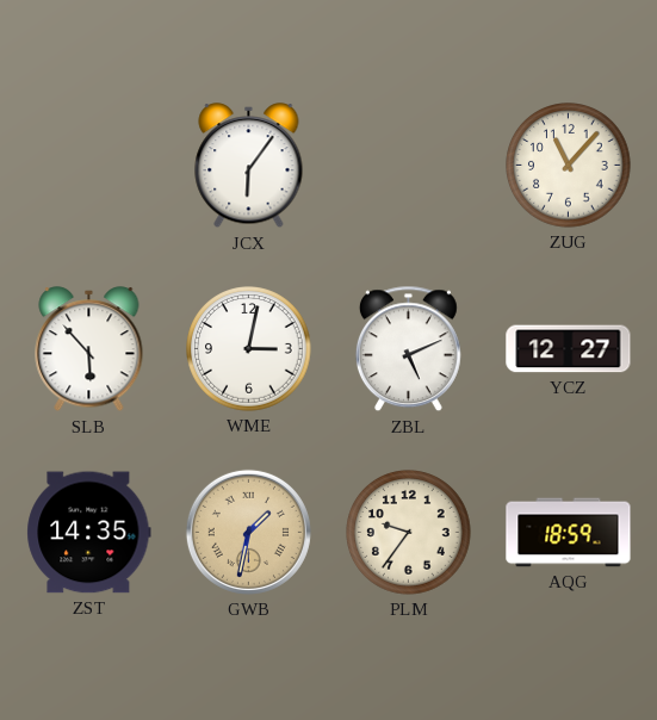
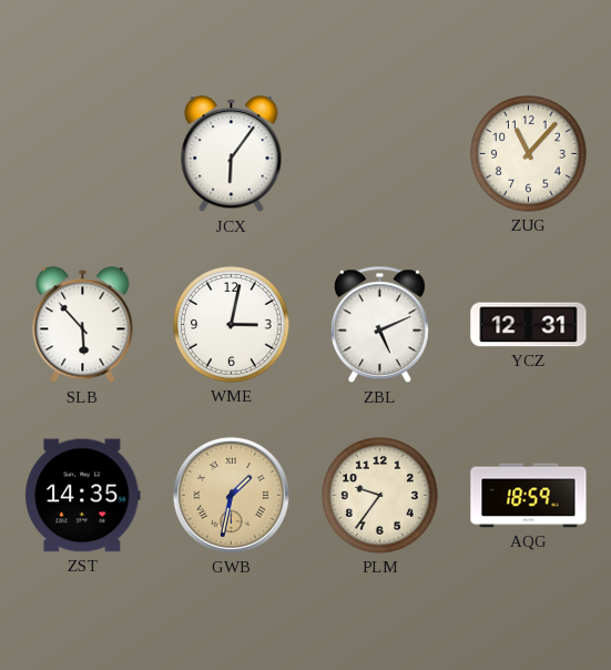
YCZ: 12:27 -> 12:31 (529, 325)
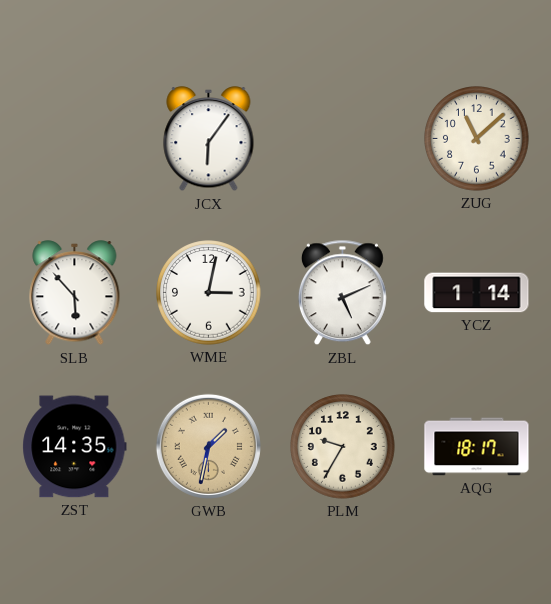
ZUG: 11:07 -> 11:08 (477, 139)
YCZ: 12:31 -> 1:14 (477, 293)
PLM: 9:36 -> 9:35 (343, 447)
AQG: 18:59 -> 18:17 (477, 447)
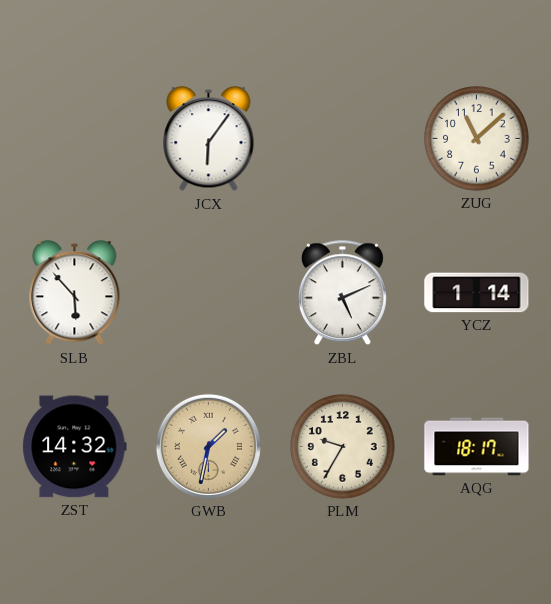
WME: 3:02 -> none (209, 293)
ZST: 14:35 -> 14:32 (75, 447)
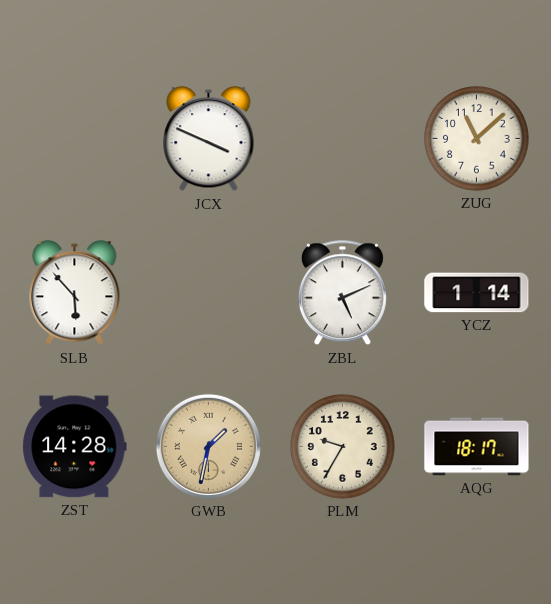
JCX: 6:06 -> 3:49 (209, 139)
ZST: 14:32 -> 14:28 (75, 447)
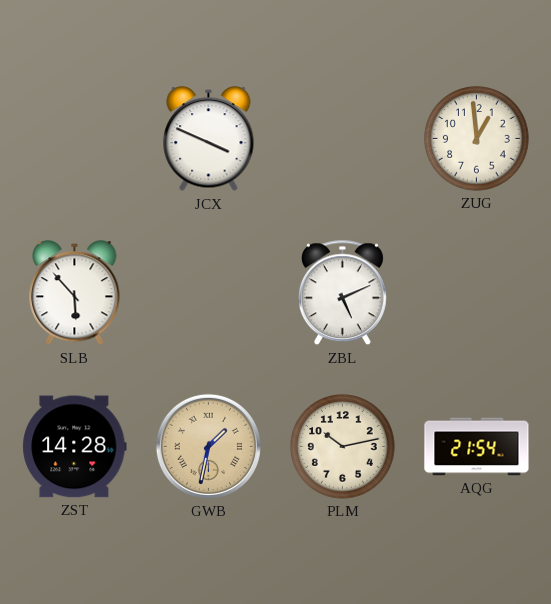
ZUG: 11:08 -> 12:59 (477, 139)
YCZ: 1:14 -> none (477, 293)
PLM: 9:35 -> 10:13 (343, 447)
AQG: 18:17 -> 21:54 (477, 447)
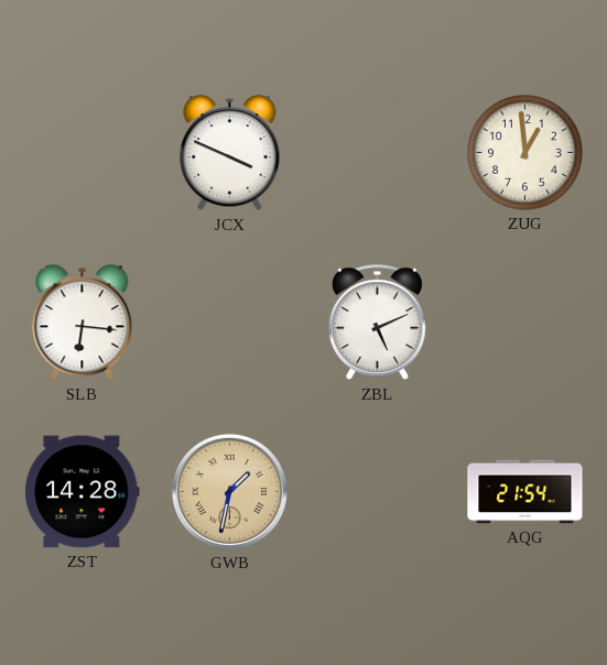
SLB: 5:53 -> 6:16 (83, 323)
PLM: 10:13 -> none (343, 447)
